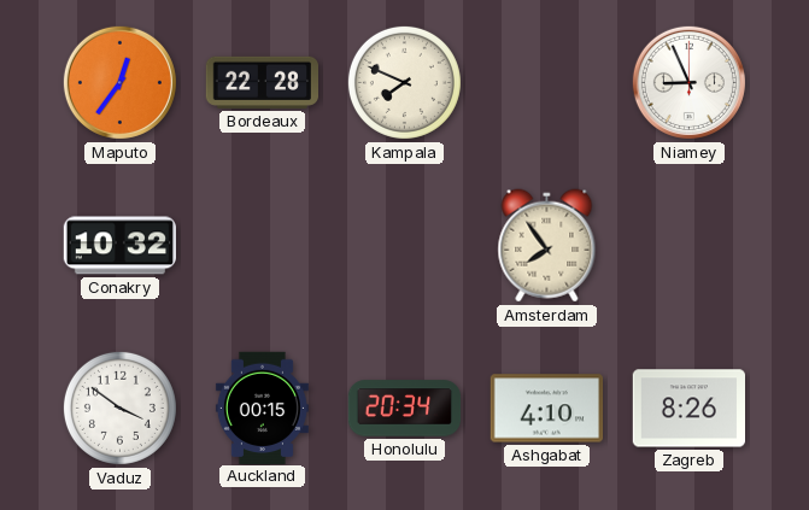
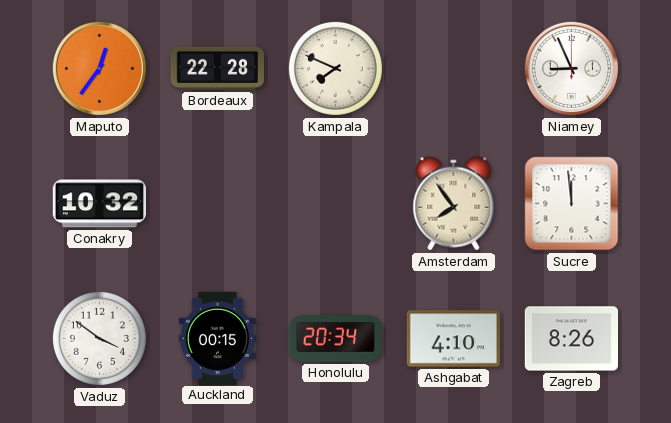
Sucre: none -> 11:59 (572, 204)
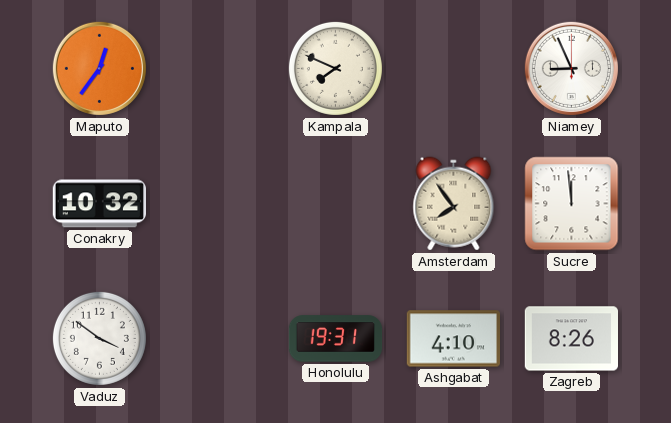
Bordeaux: 22:28 -> none (217, 68)
Auckland: 00:15 -> none (217, 338)
Honolulu: 20:34 -> 19:31 (336, 339)
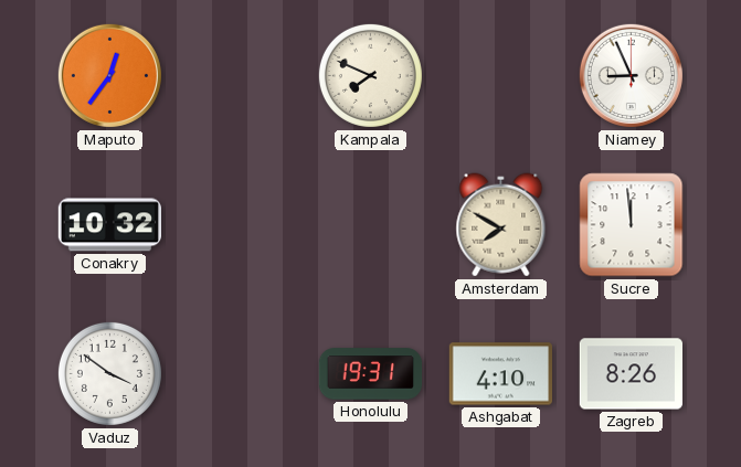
Amsterdam: 7:54 -> 7:50 (501, 225)
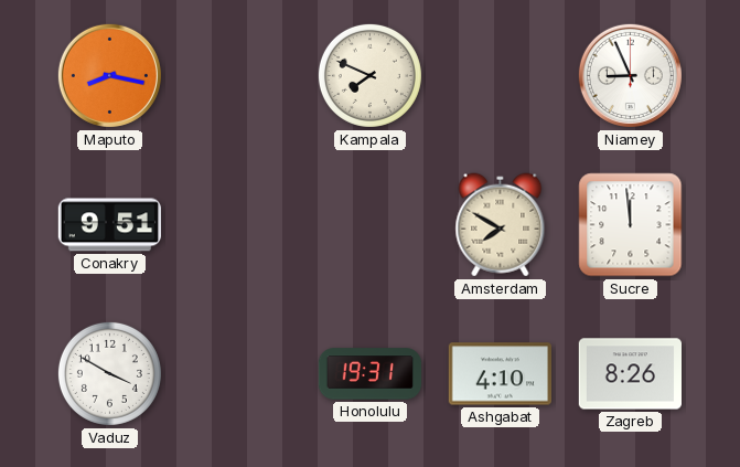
Maputo: 12:36 -> 8:17 (109, 75)
Conakry: 10:32 -> 9:51 (109, 225)
Vaduz: 3:51 -> 3:50 (109, 373)
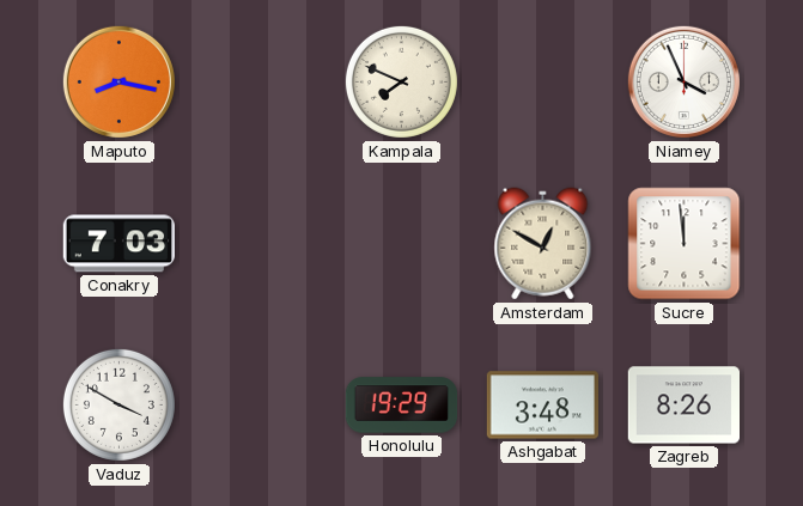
Niamey: 8:56 -> 3:56 (683, 81)
Conakry: 9:51 -> 7:03 (118, 244)
Amsterdam: 7:50 -> 12:50 (543, 244)
Honolulu: 19:31 -> 19:29 (402, 406)
Ashgabat: 4:10 -> 3:48 (542, 406)
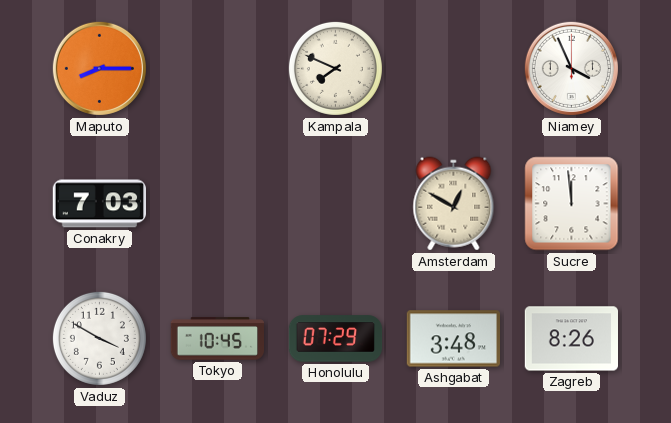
Maputo: 8:17 -> 8:15 (99, 68)
Tokyo: none -> 10:45 (217, 339)
Honolulu: 19:29 -> 07:29 (336, 339)
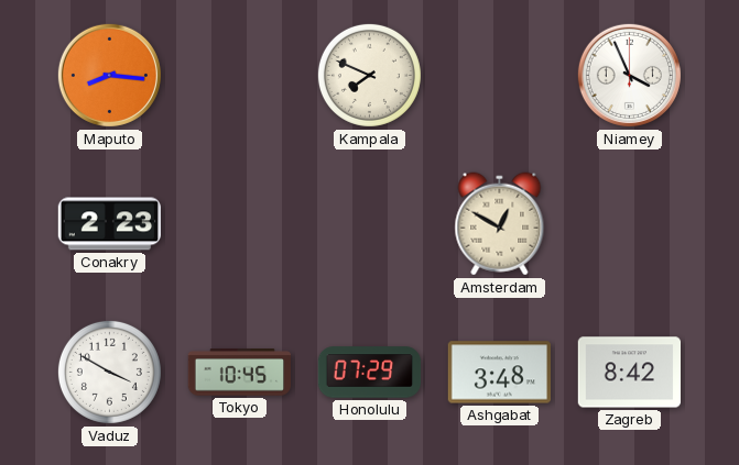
Maputo: 8:15 -> 8:16 (109, 75)
Conakry: 7:03 -> 2:23 (109, 224)
Sucre: 11:59 -> none (572, 204)
Zagreb: 8:26 -> 8:42 (629, 373)
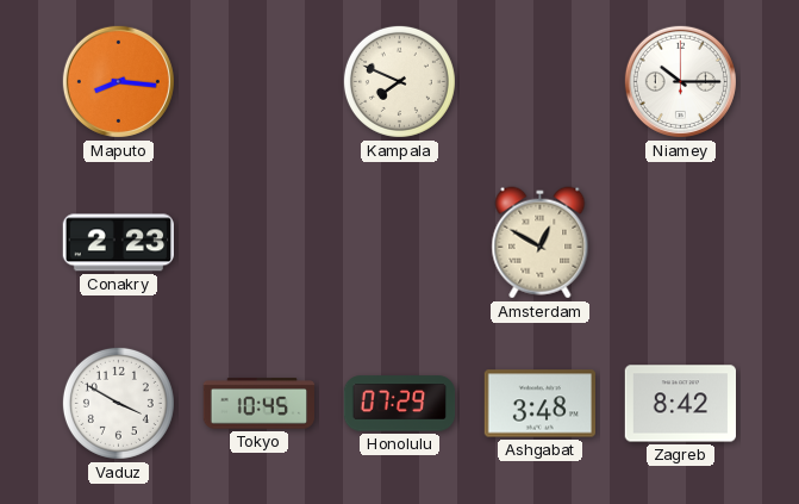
Niamey: 3:56 -> 10:15 (680, 81)
